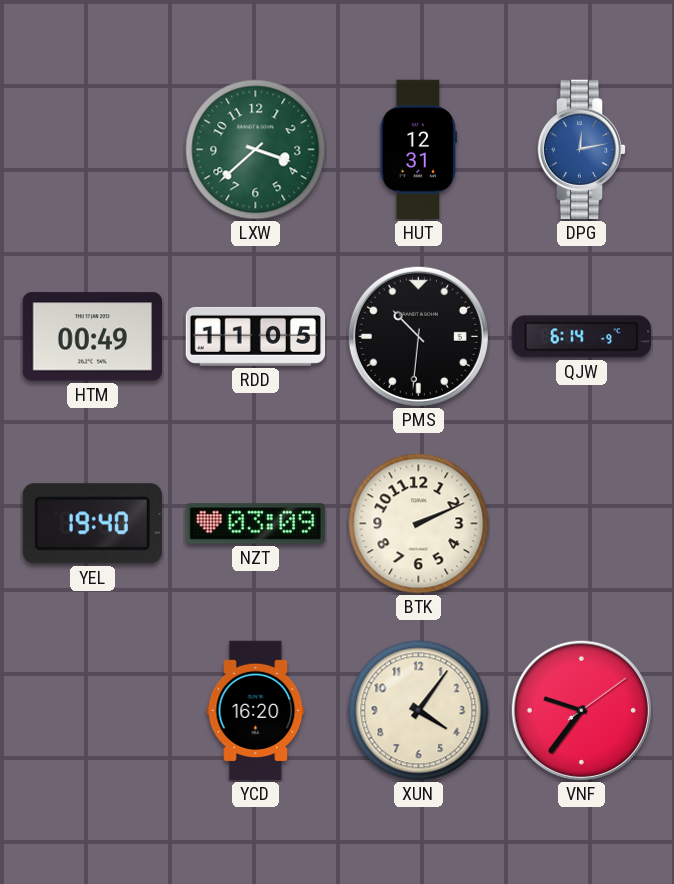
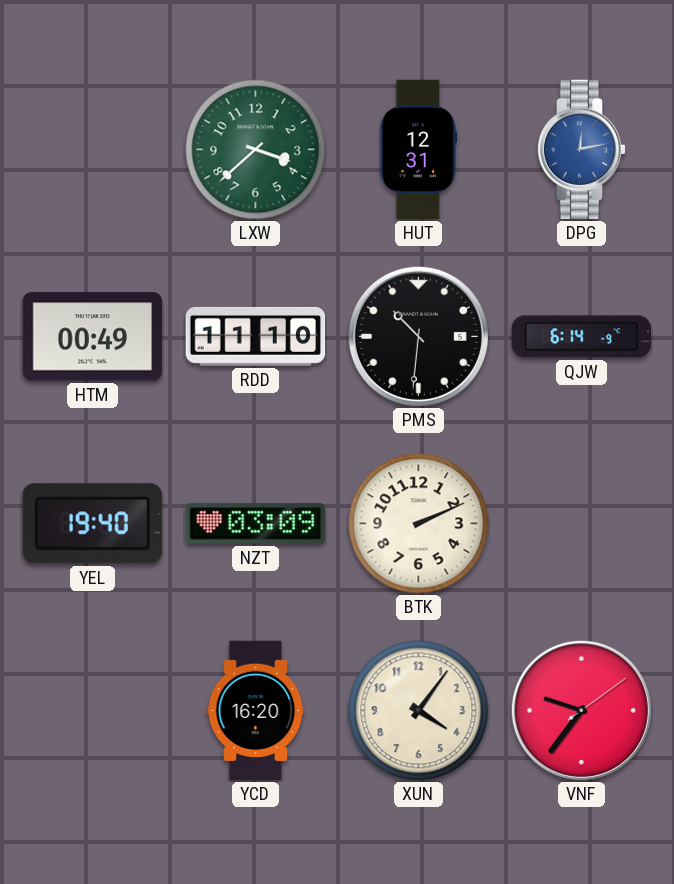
RDD: 11:05 -> 11:10 (256, 336)
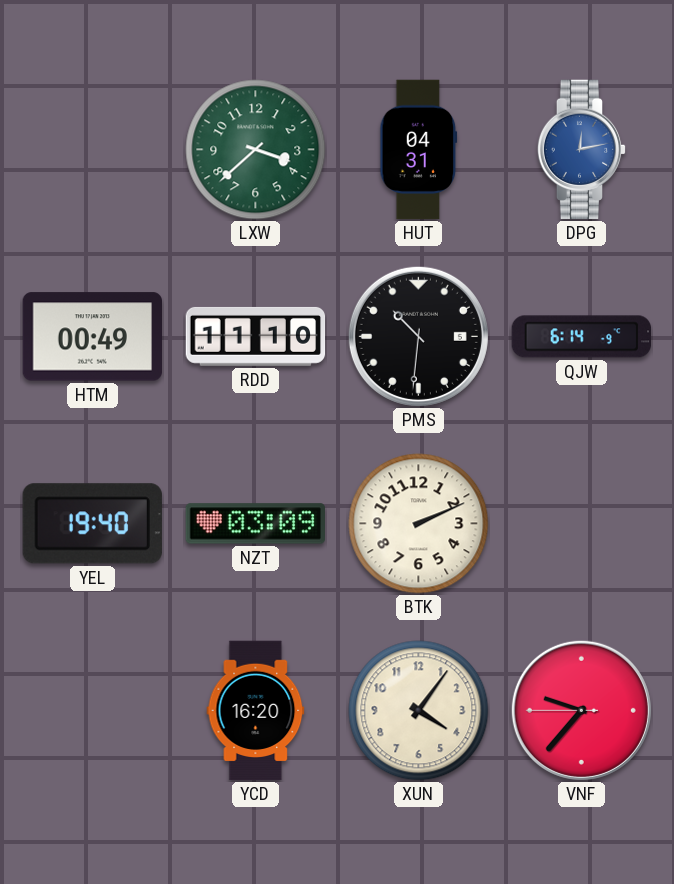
HUT: 12:31 -> 04:31 (419, 150)
VNF: 9:36:09 -> 9:36:45 (581, 710)
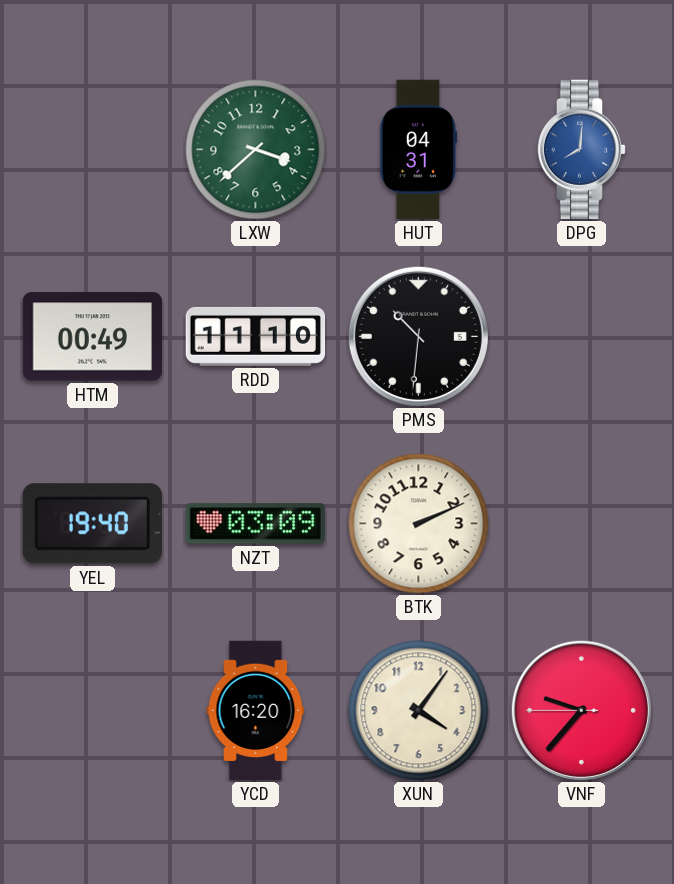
DPG: 12:13 -> 8:01 (582, 150)
QJW: 6:14 -> none (582, 337)
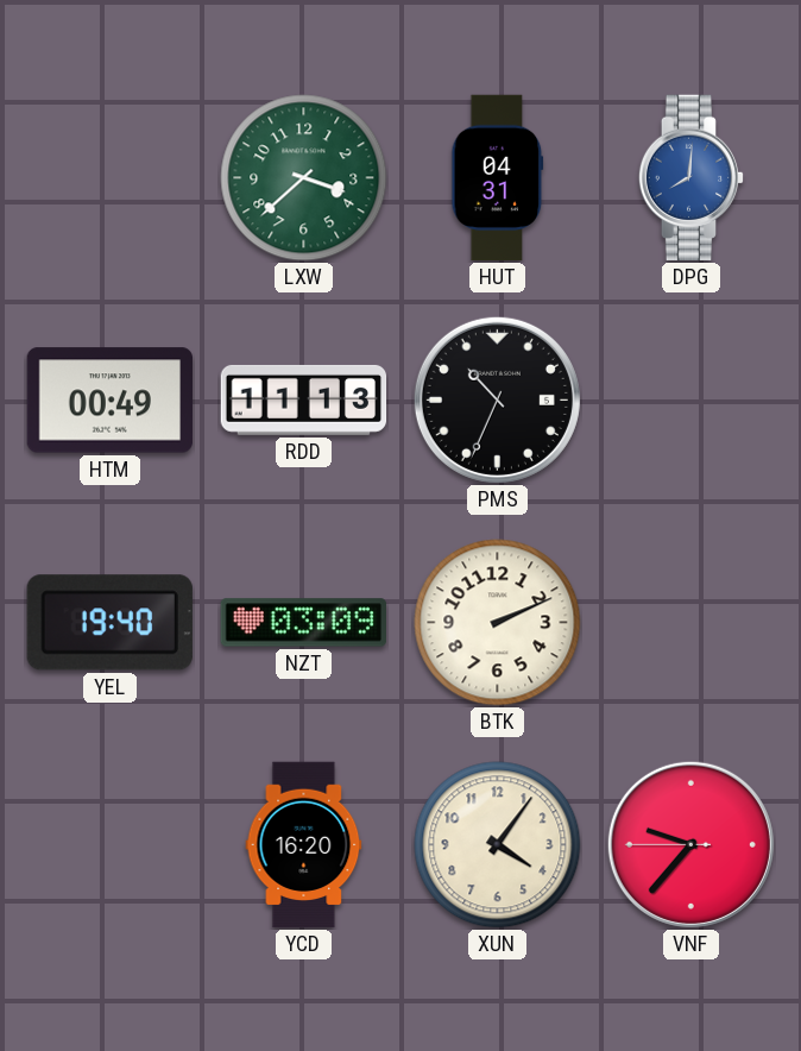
RDD: 11:10 -> 11:13 (304, 399)
PMS: 10:31 -> 10:34 (497, 399)
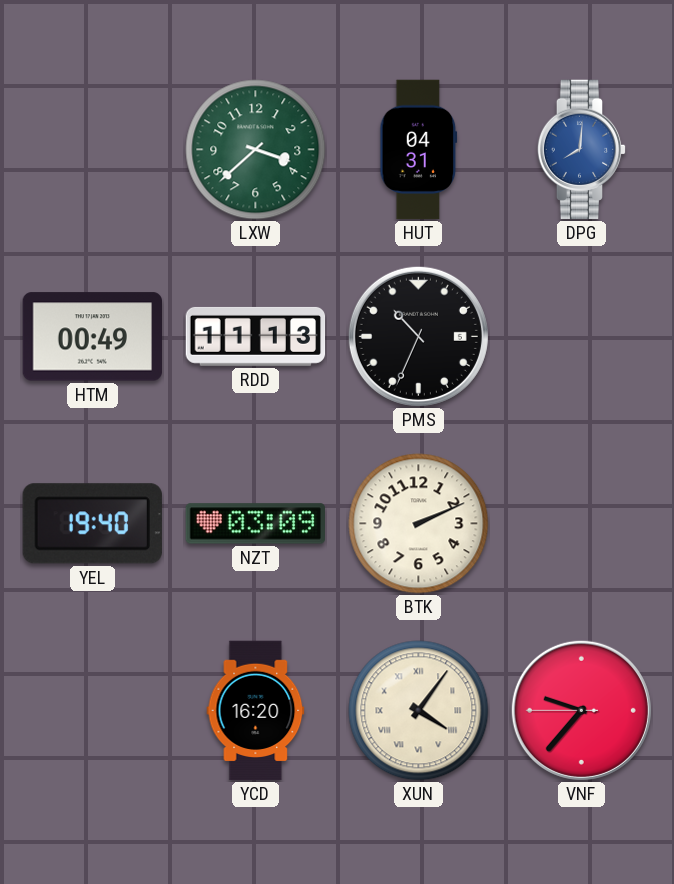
XUN numerals: Arabic -> Roman (419, 711)
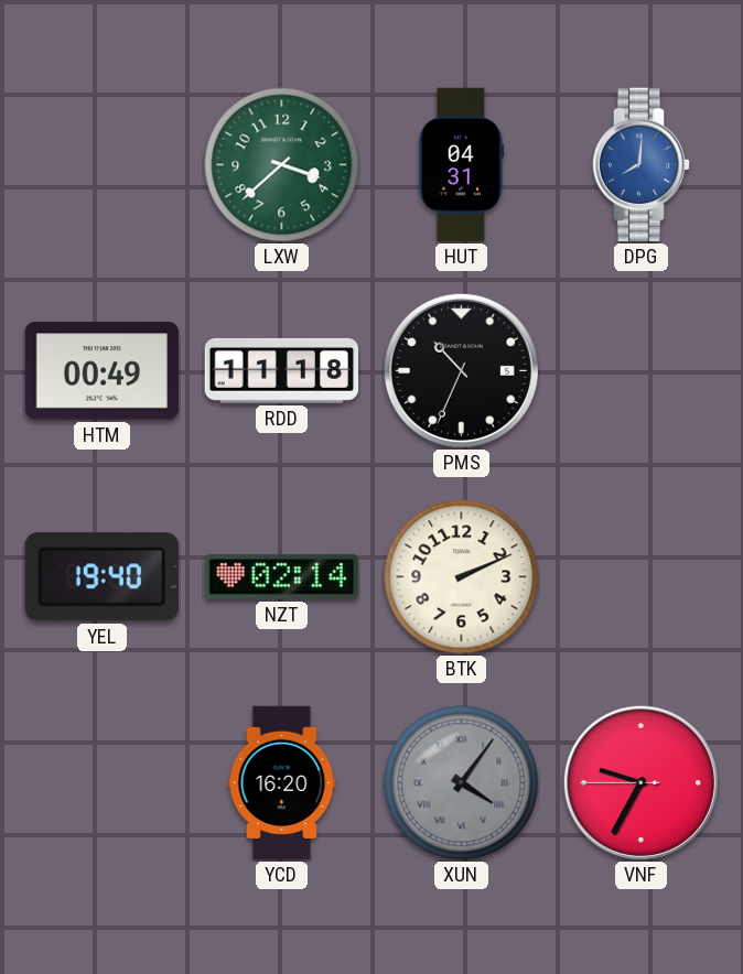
RDD: 11:13 -> 11:18 (282, 370)
NZT: 03:09 -> 02:14 (281, 577)
XUN dial: cream -> grey (462, 783)
VNF: 9:36 -> 9:34 (640, 782)
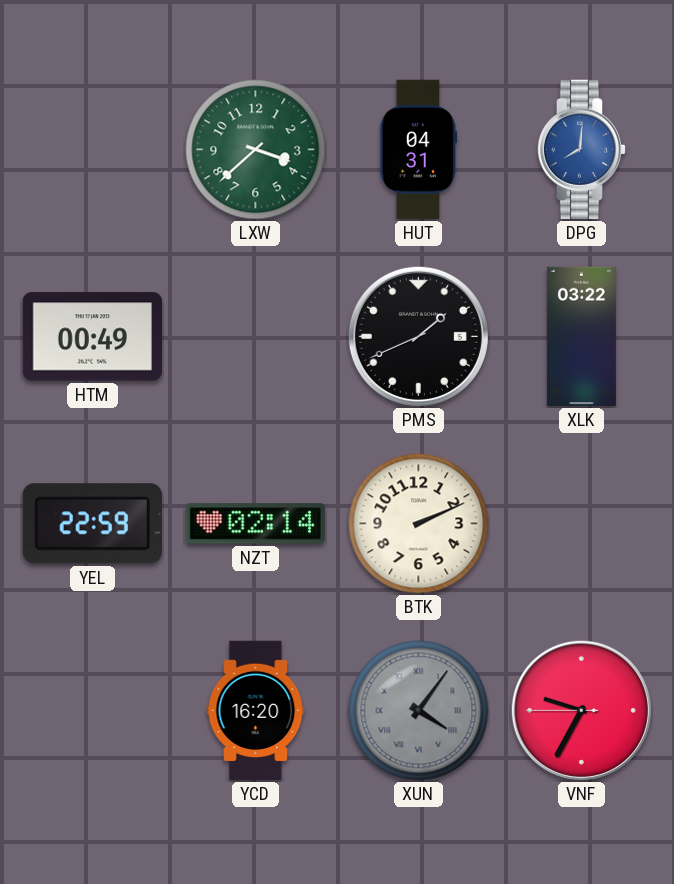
RDD: 11:18 -> none (282, 370)
PMS: 10:34 -> 1:41 (418, 336)
XLK: none -> 03:22 (581, 337)
YEL: 19:40 -> 22:59 (92, 524)
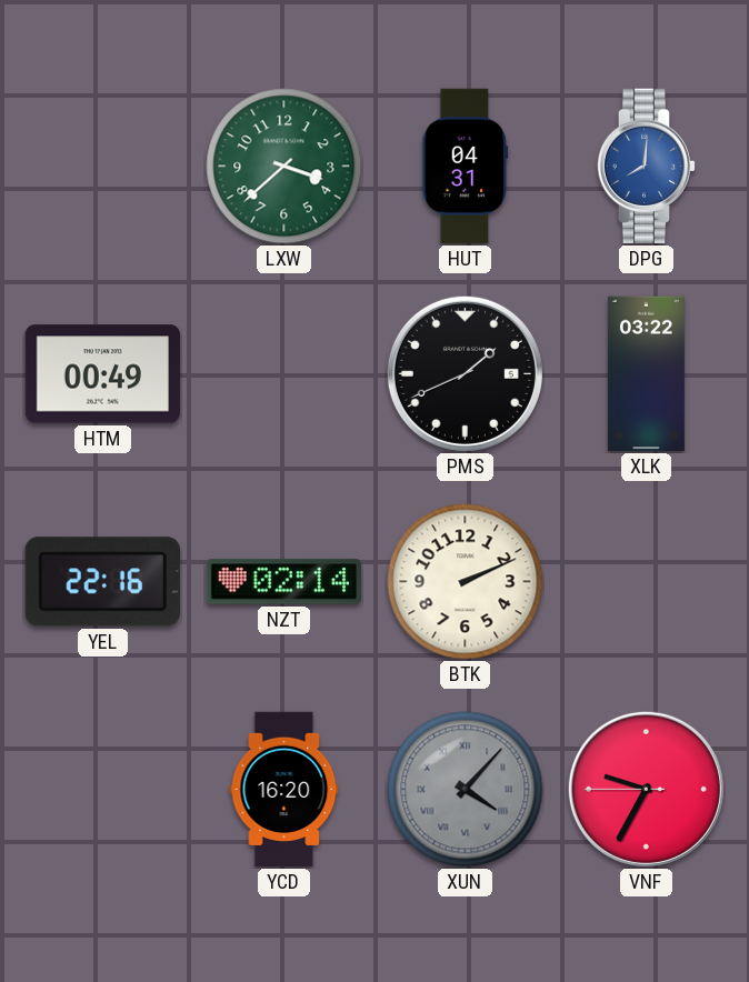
YEL: 22:59 -> 22:16 (102, 582)
XUN: 4:06 -> 4:07 (466, 790)
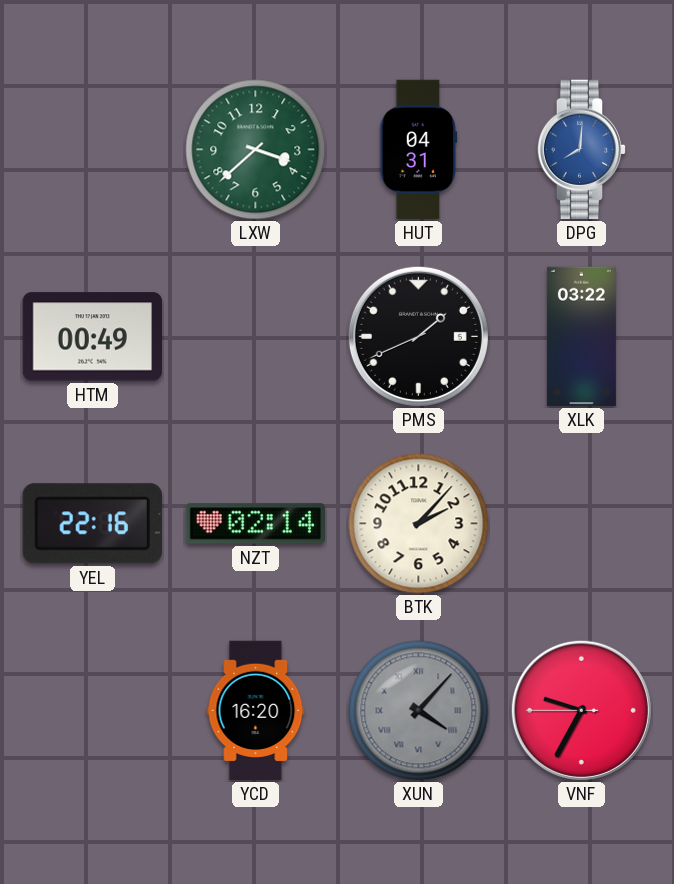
BTK: 2:11 -> 2:07 (419, 524)
